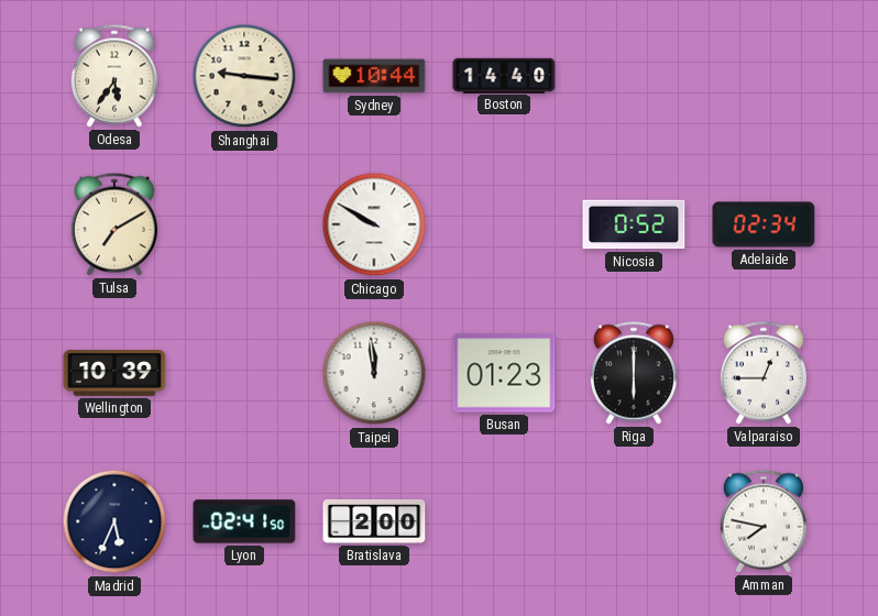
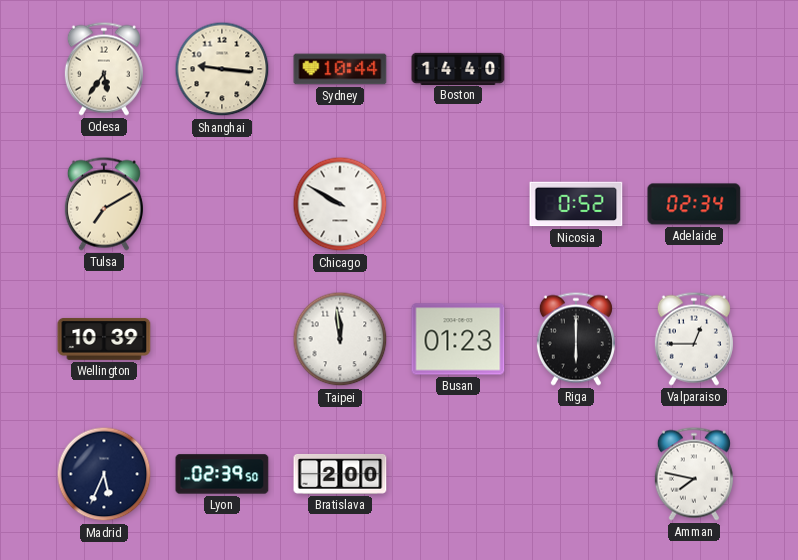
Lyon: 02:41 -> 02:39 (222, 474)
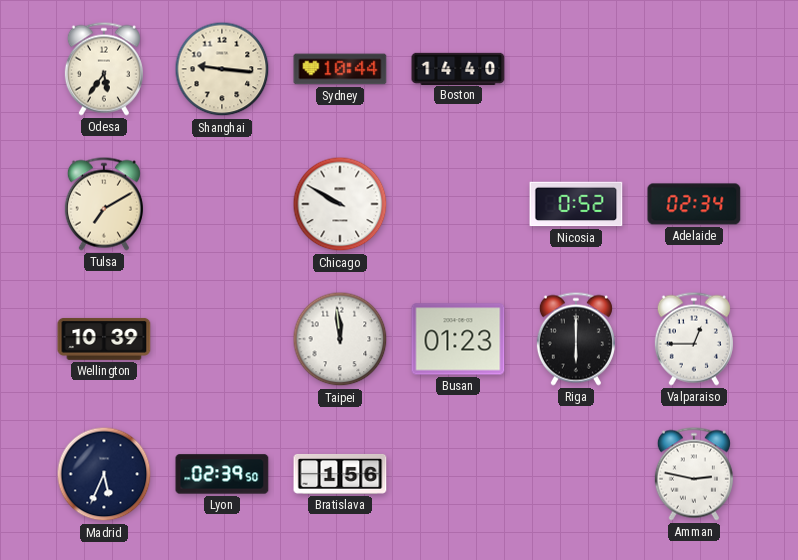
Bratislava: 2:00 -> 1:56 (340, 474)
Amman: 7:47 -> 2:47 (694, 474)
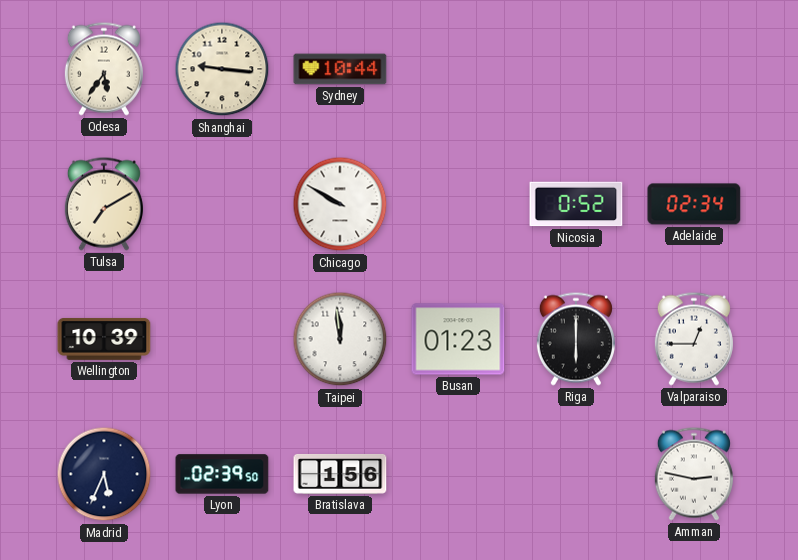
Boston: 14:40 -> none (458, 68)
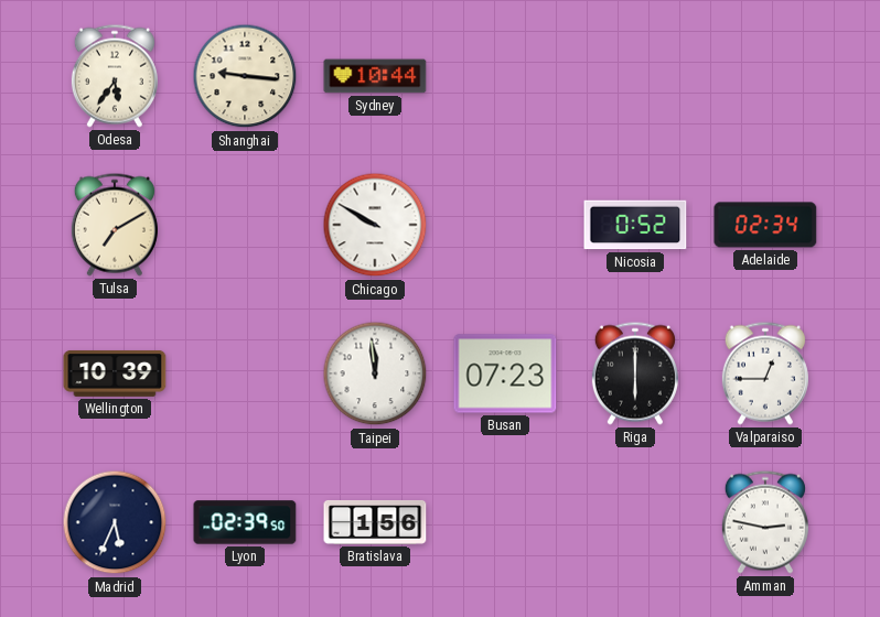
Busan: 01:23 -> 07:23 (505, 374)
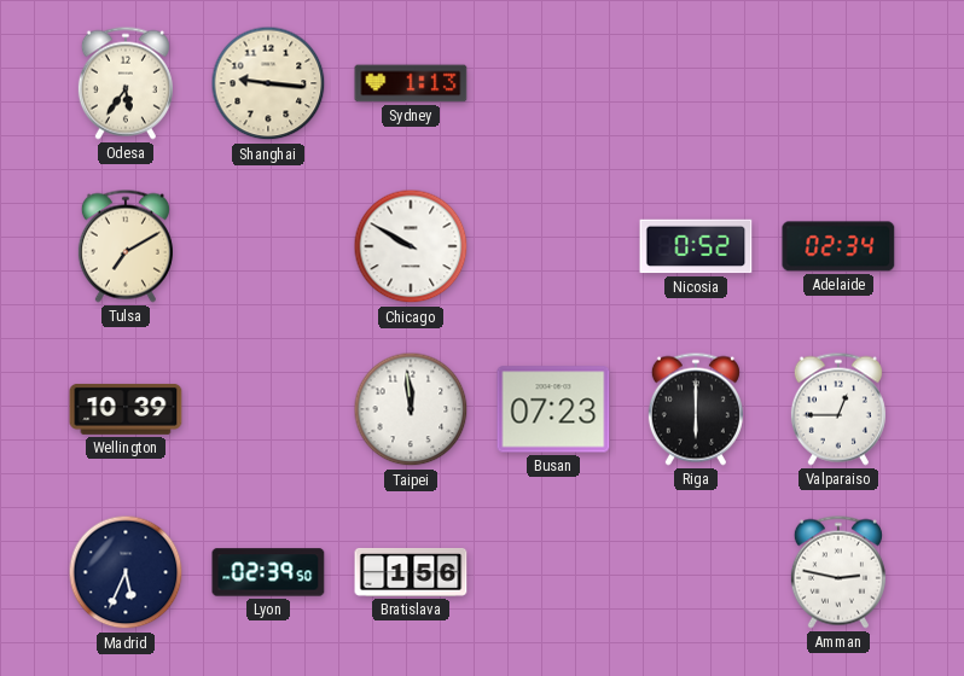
Sydney: 10:44 -> 1:13 (411, 83)
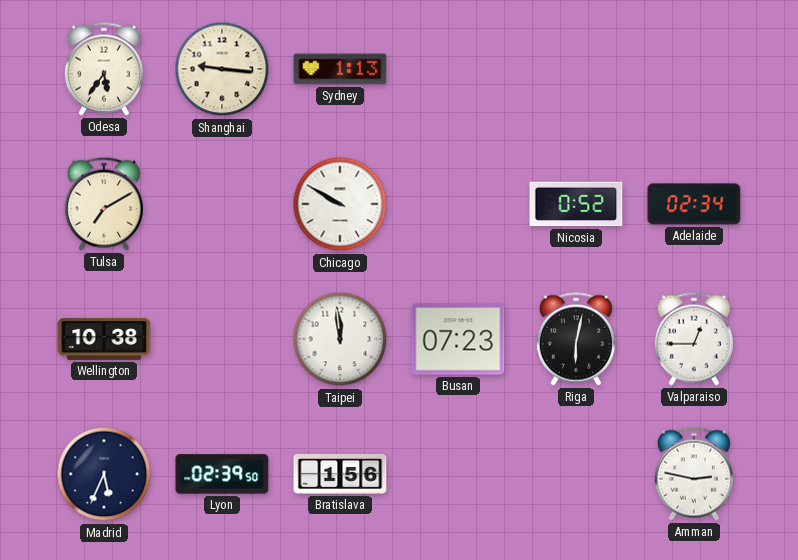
Wellington: 10:39 -> 10:38 (104, 339)
Riga: 6:00 -> 6:02 (576, 339)
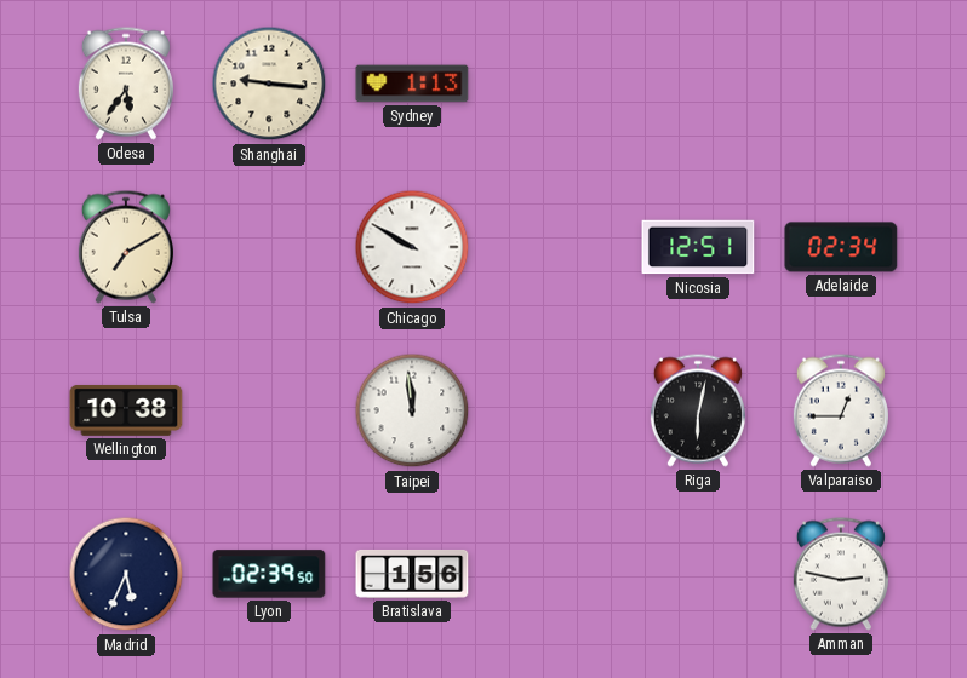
Nicosia: 0:52 -> 12:51 (698, 247)
Busan: 07:23 -> none (458, 339)
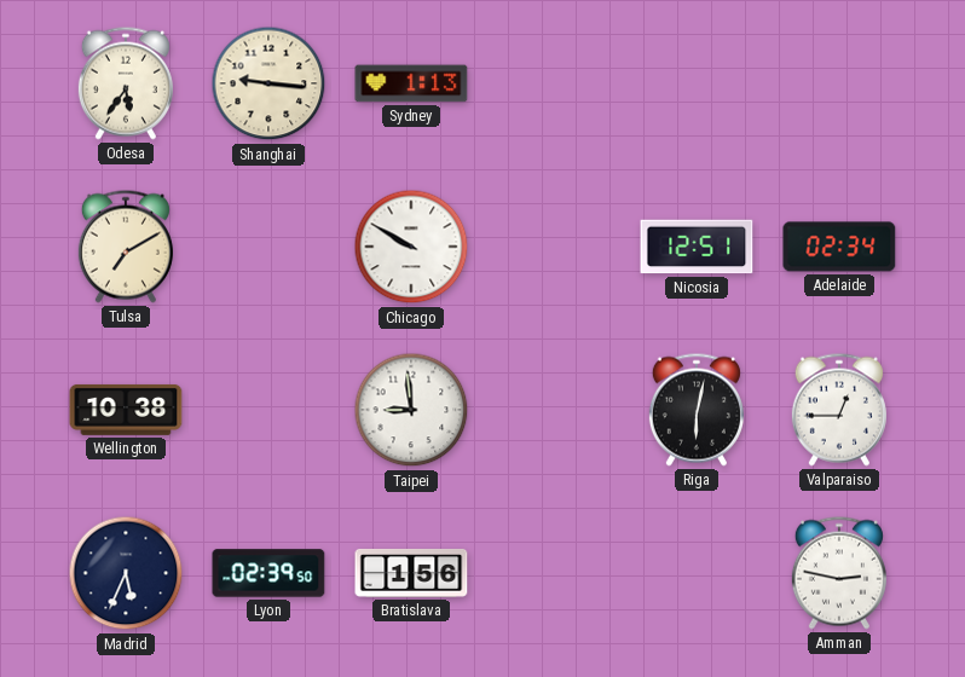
Taipei: 11:59 -> 8:59 (411, 410)
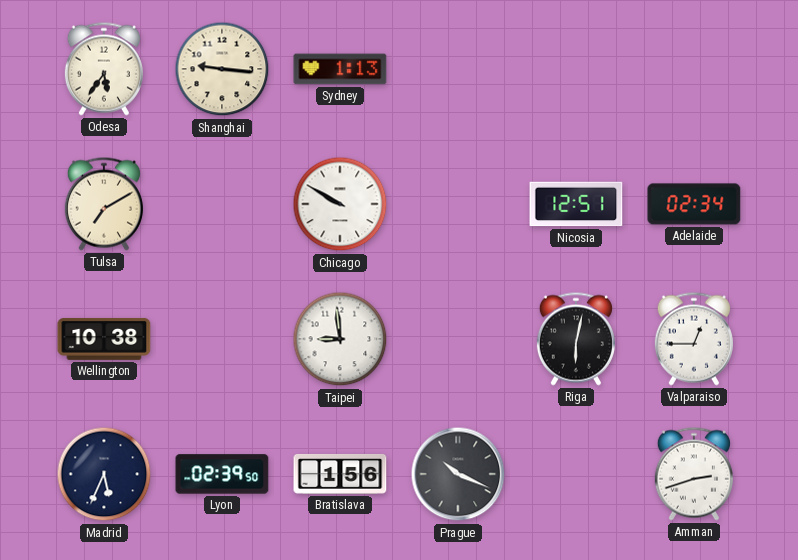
Prague: none -> 10:19 (458, 474)
Amman: 2:47 -> 2:42 (694, 474)
